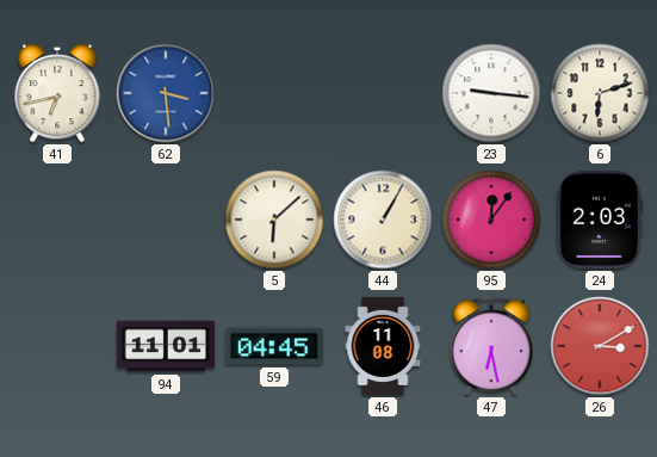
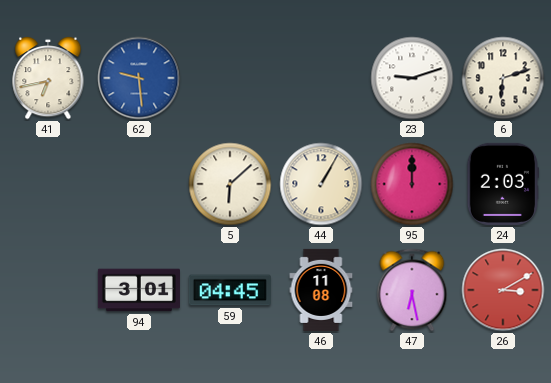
62: 3:29 -> 9:29 (139, 78)
23: 9:16 -> 9:12 (412, 78)
95: 12:06 -> 12:00 (412, 184)
94: 11:01 -> 3:01 (139, 290)
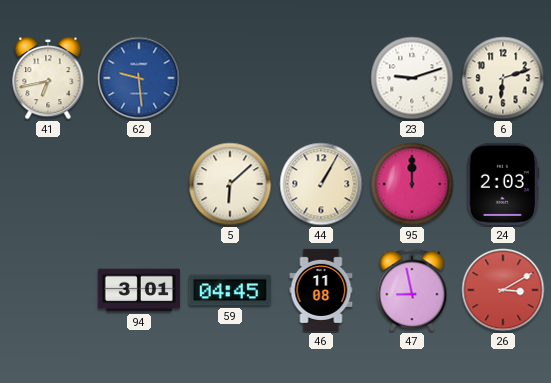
47: 6:28 -> 8:58 (412, 290)
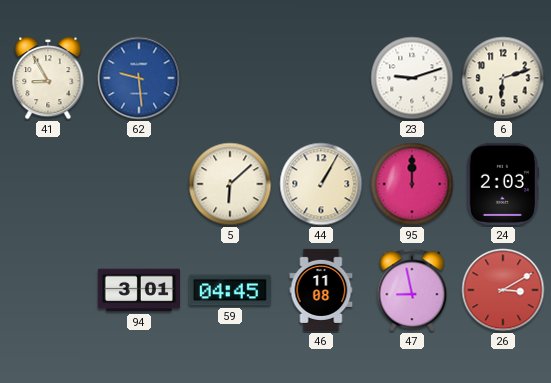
41: 6:43 -> 8:55 (48, 78)
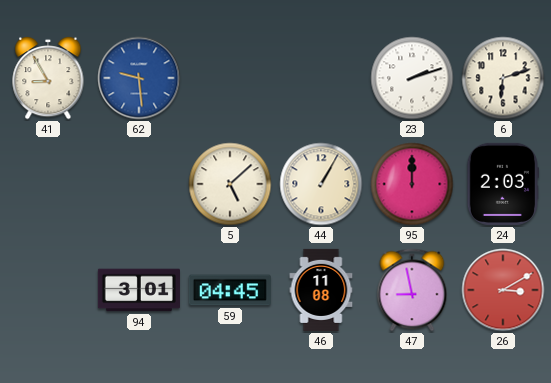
23: 9:12 -> 2:12 (412, 78)
5: 6:08 -> 5:08 (230, 184)
